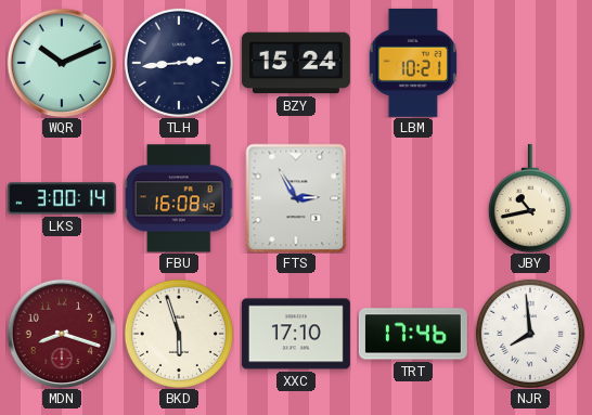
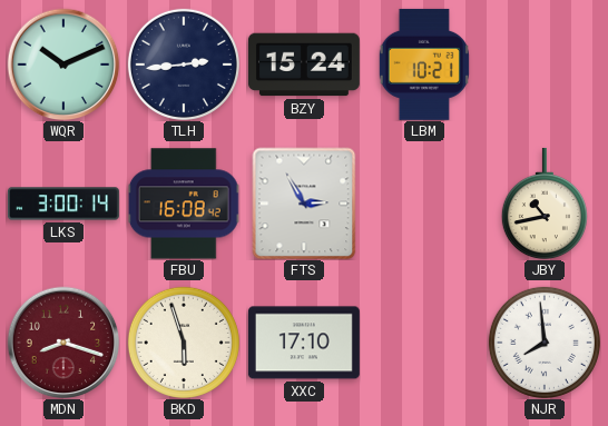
TRT: 17:46 -> none (413, 334)
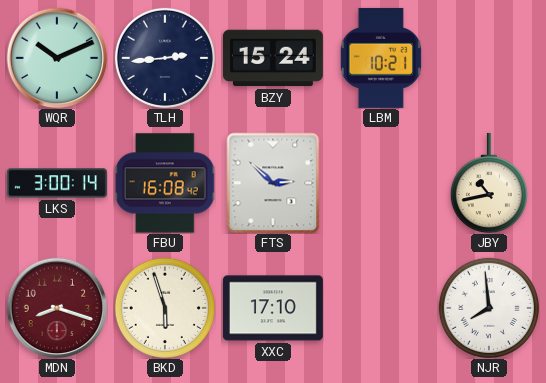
FTS: 2:55 -> 2:52 (273, 183)
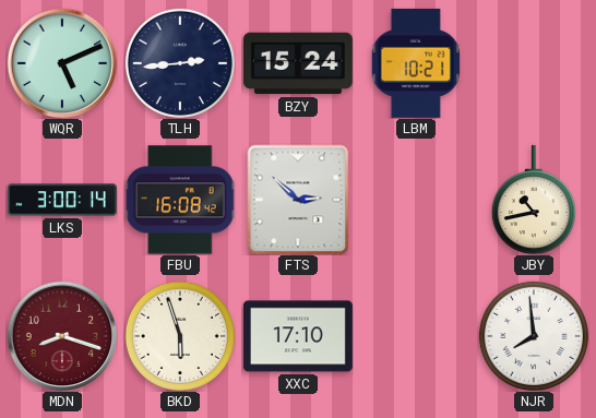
WQR: 10:11 -> 5:11 (62, 63)
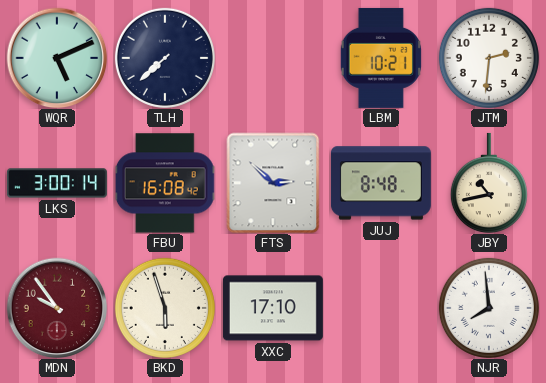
TLH: 2:44 -> 7:38 (165, 58)
BZY: 15:24 -> none (298, 63)
JTM: none -> 2:31 (489, 58)
JUJ: none -> 8:48 (381, 183)
MDN: 8:18 -> 9:54 (57, 308)
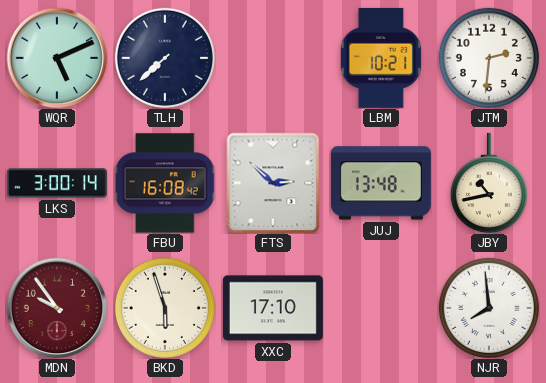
JUJ: 8:48 -> 13:48 (381, 183)
